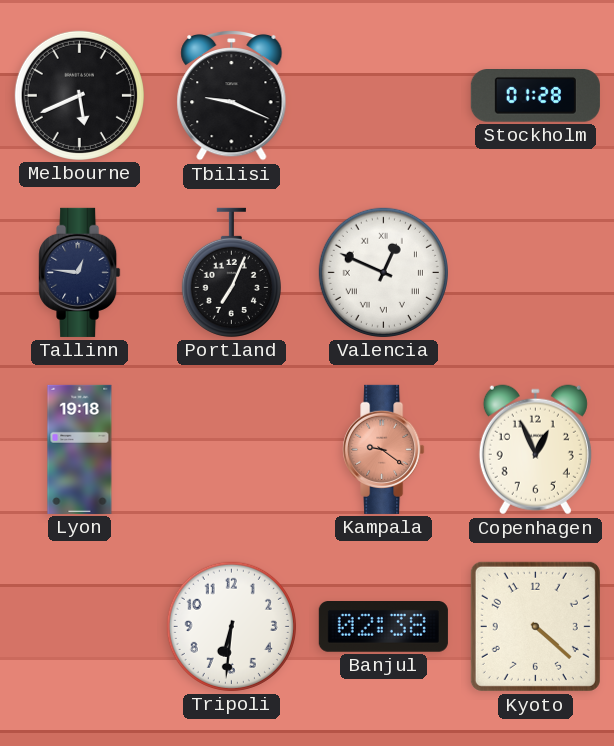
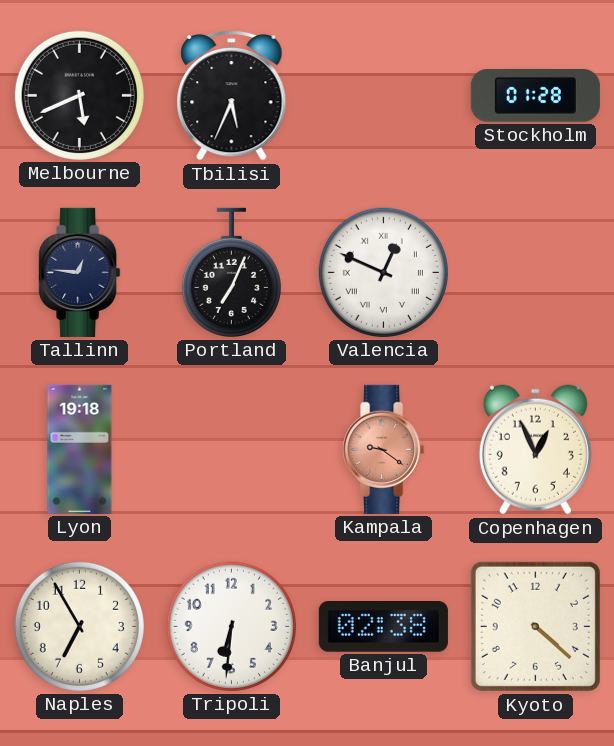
Tbilisi: 9:19 -> 5:34 (232, 95)
Naples: none -> 6:55 (79, 626)
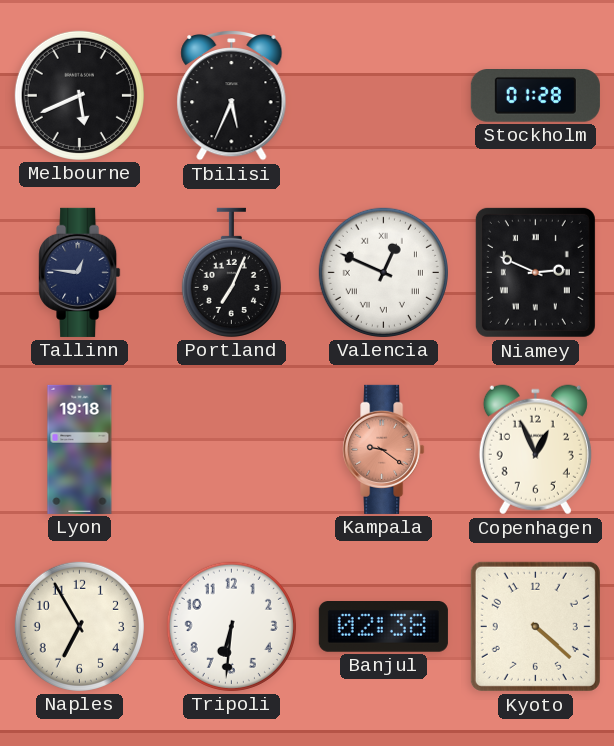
Niamey: none -> 2:49 (535, 272)
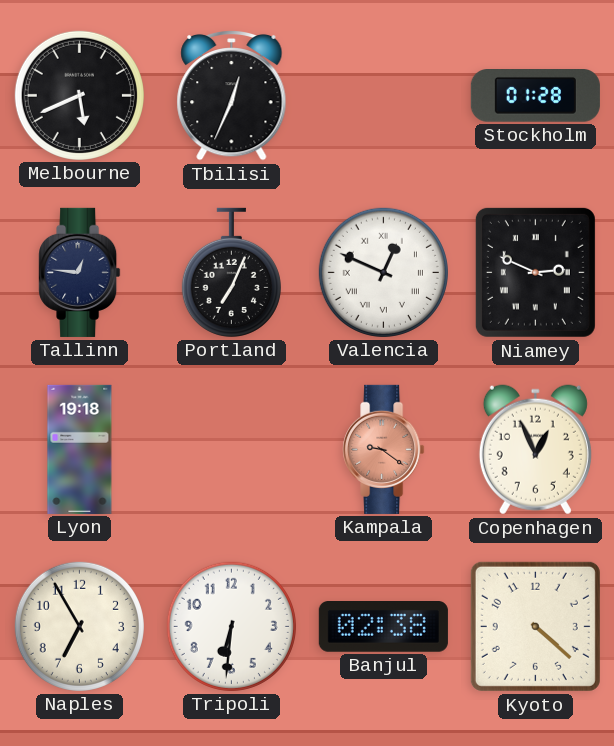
Tbilisi: 5:34 -> 12:34 (232, 95)
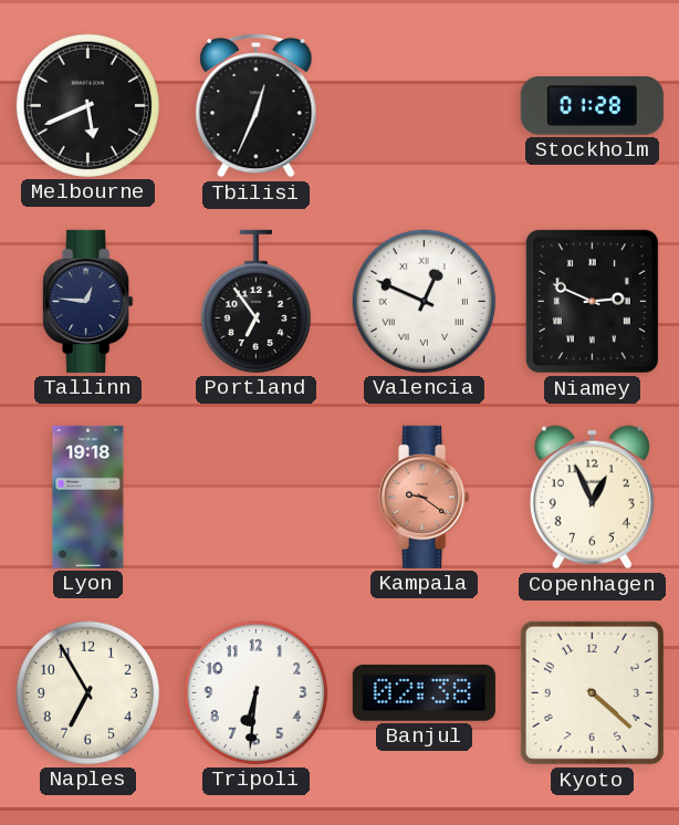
Portland: 7:04 -> 6:54 (255, 301)
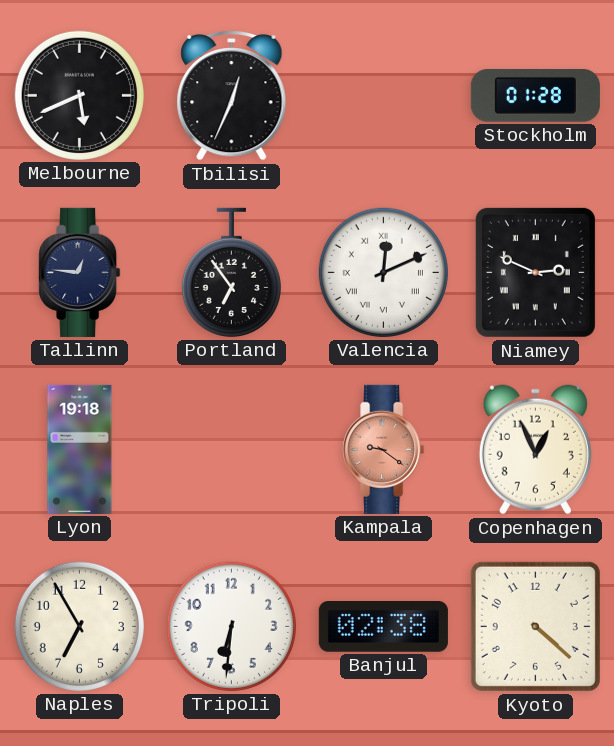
Valencia: 12:49 -> 12:11 (383, 272)
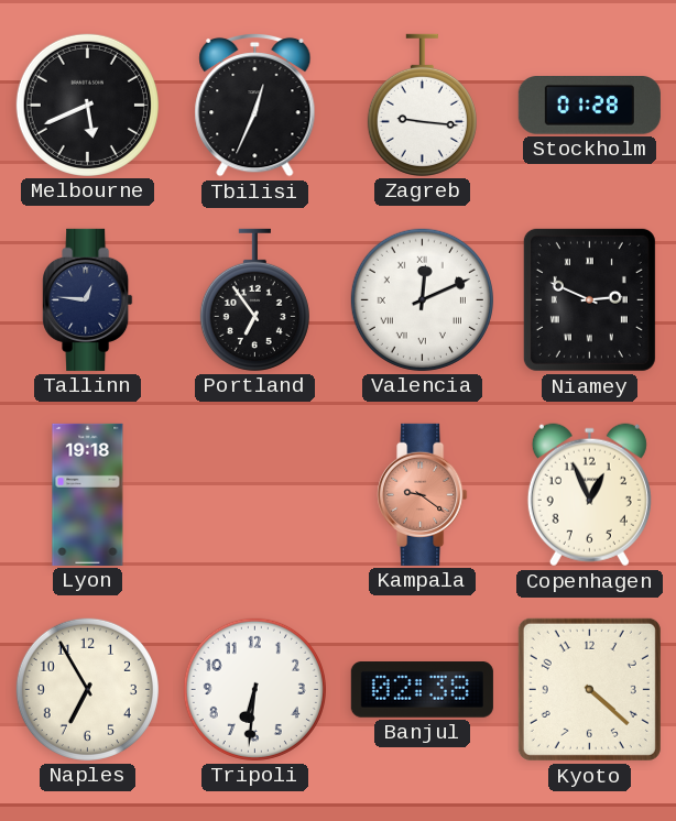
Zagreb: none -> 9:16 (422, 105)
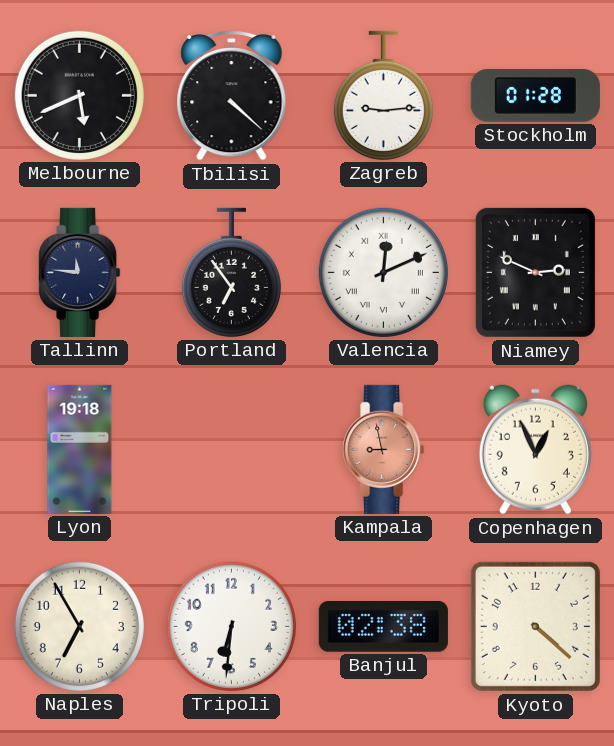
Tbilisi: 12:34 -> 4:22 (232, 95)
Zagreb: 9:16 -> 9:14 (383, 95)
Tallinn: 12:46 -> 11:46 (80, 272)
Kampala: 9:21 -> 8:58 (384, 449)
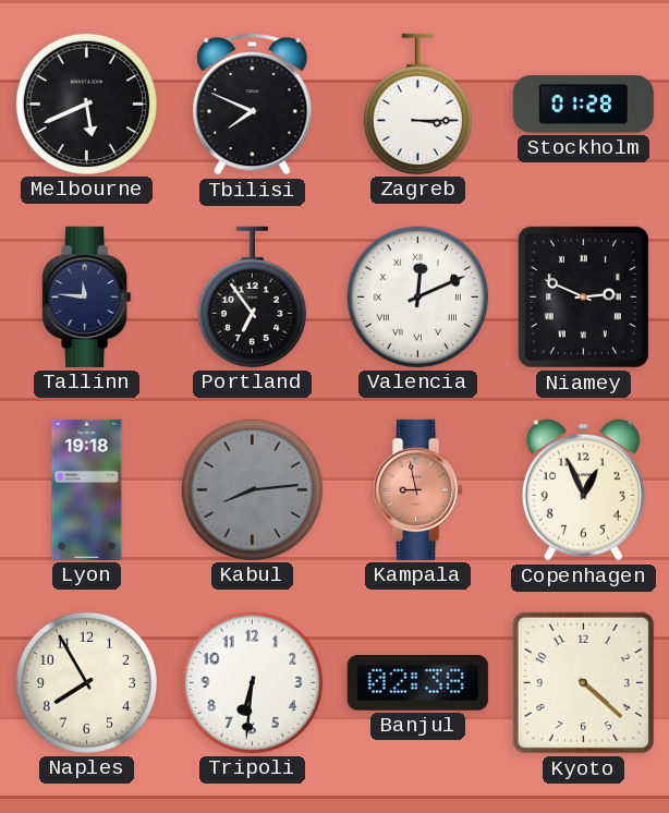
Tbilisi: 4:22 -> 7:49 (253, 104)
Zagreb: 9:14 -> 3:15 (417, 104)
Kabul: none -> 8:14 (252, 489)
Naples: 6:55 -> 7:55 (86, 682)
